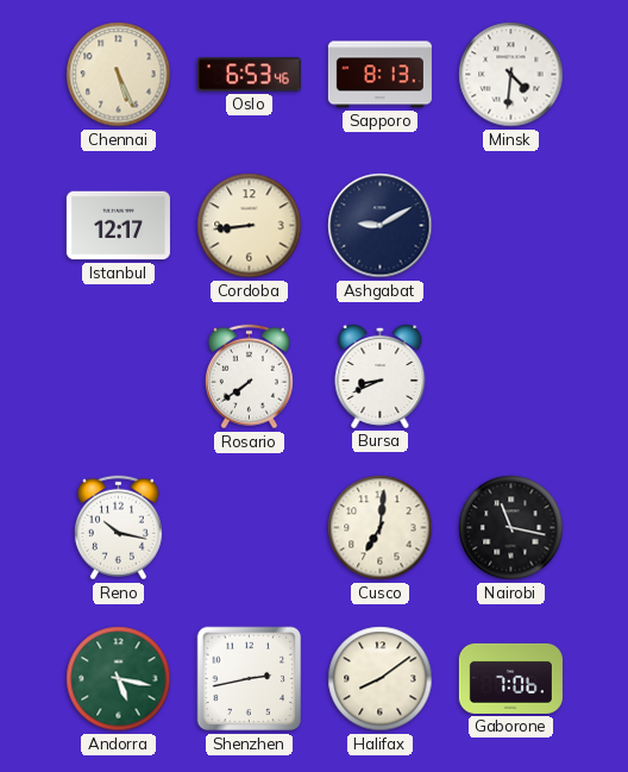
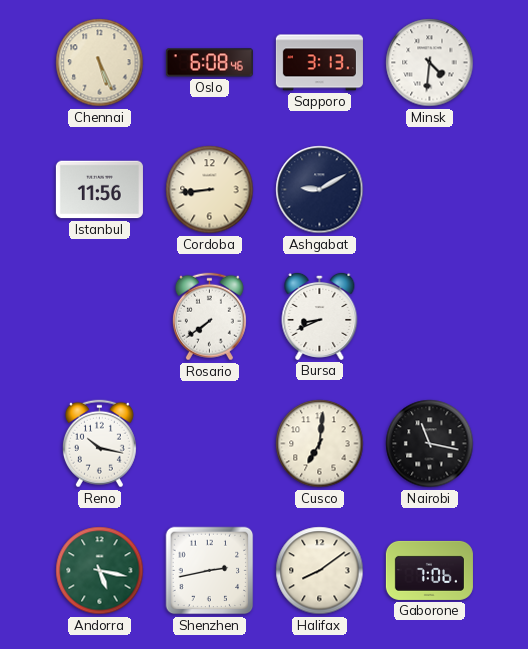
Oslo: 6:53 -> 6:08 (209, 63)
Sapporo: 8:13 -> 3:13 (319, 63)
Istanbul: 12:17 -> 11:56 (99, 190)
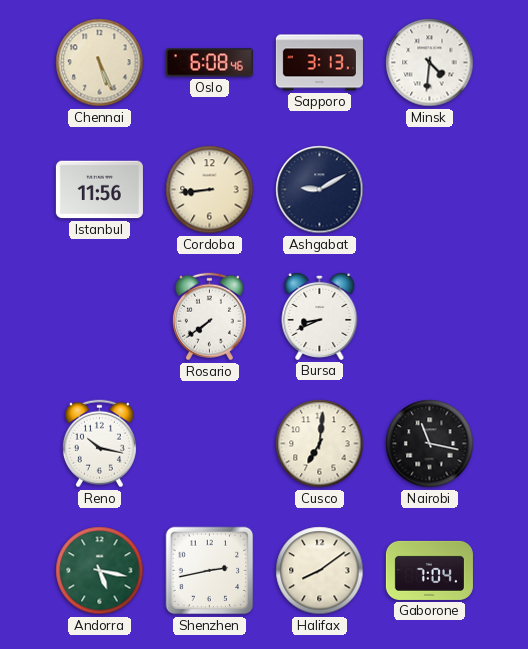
Gaborone: 7:06 -> 7:04 (429, 570)
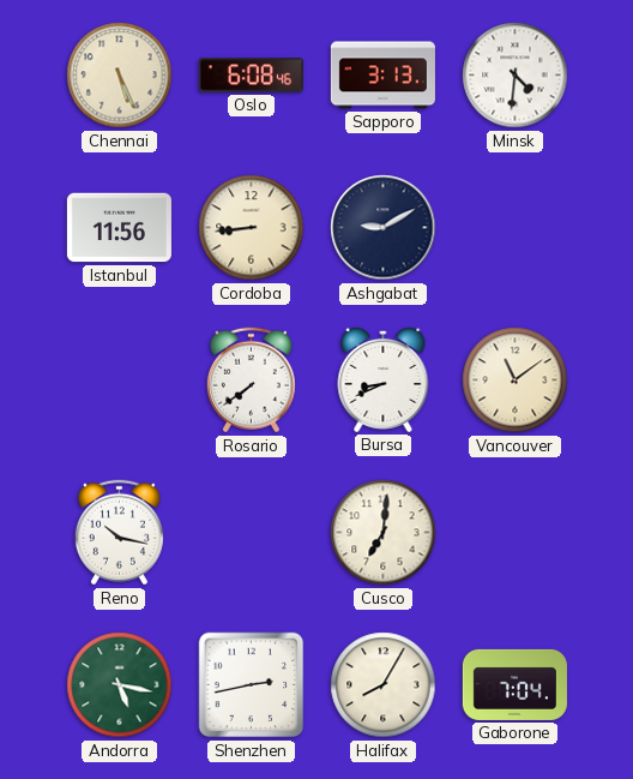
Vancouver: none -> 11:09 (516, 380)
Nairobi: 11:17 -> none (430, 444)
Halifax: 8:09 -> 8:05 (384, 685)
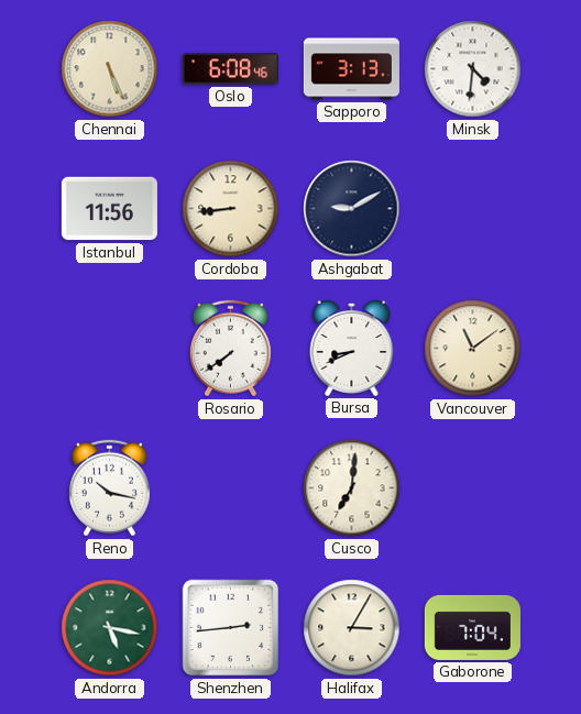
Shenzhen: 2:43 -> 2:44 (231, 628)
Halifax: 8:05 -> 3:05 (352, 628)
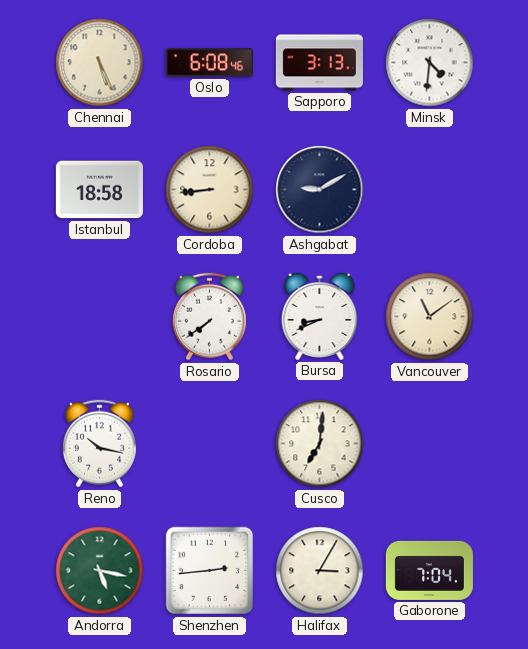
Istanbul: 11:56 -> 18:58 (99, 190)
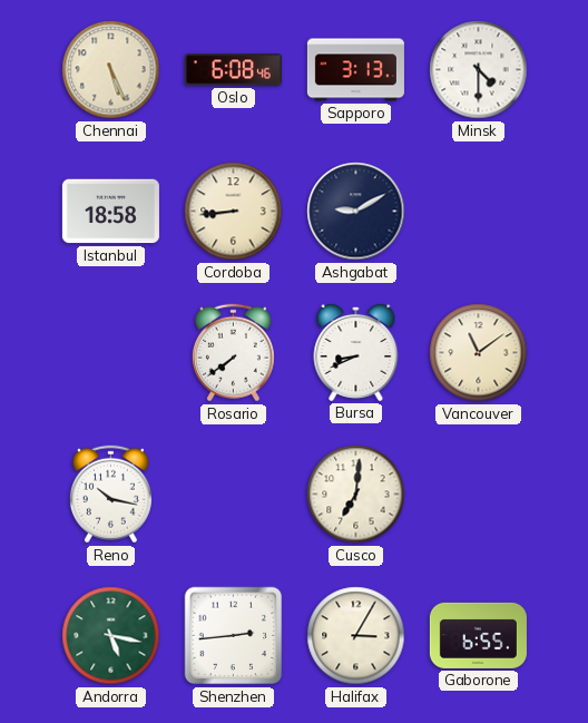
Minsk: 4:31 -> 4:30 (479, 70)
Gaborone: 7:04 -> 6:55 (478, 635)
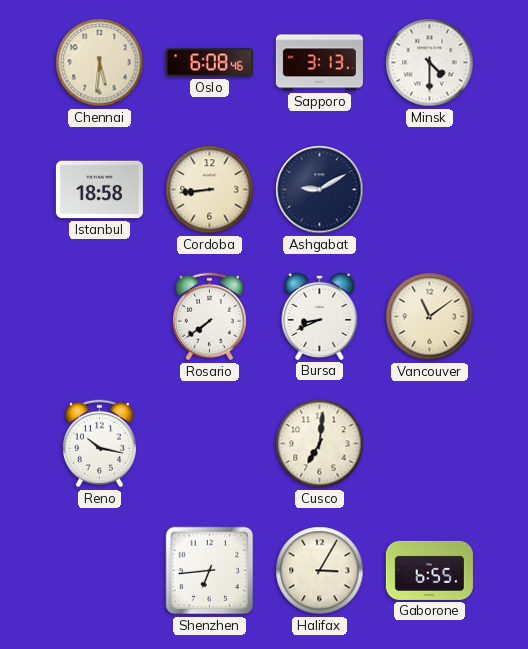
Chennai: 5:26 -> 5:31 (100, 63)
Andorra: 5:17 -> none (111, 636)
Shenzhen: 2:44 -> 6:44 (210, 571)
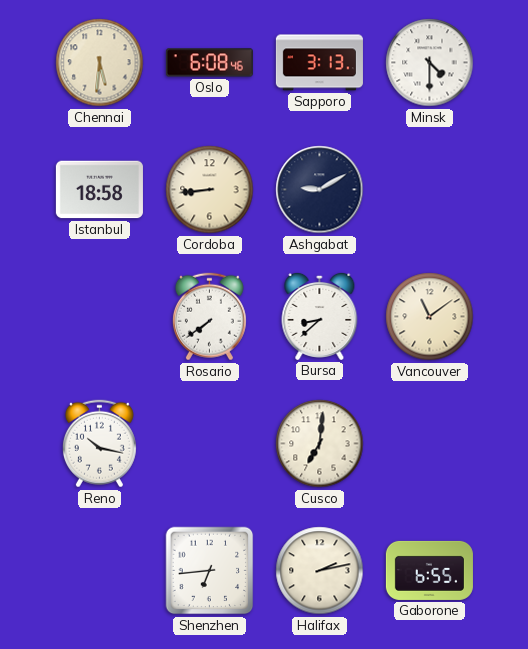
Bursa: 8:41 -> 8:38 (320, 316)
Halifax: 3:05 -> 2:13 (320, 571)
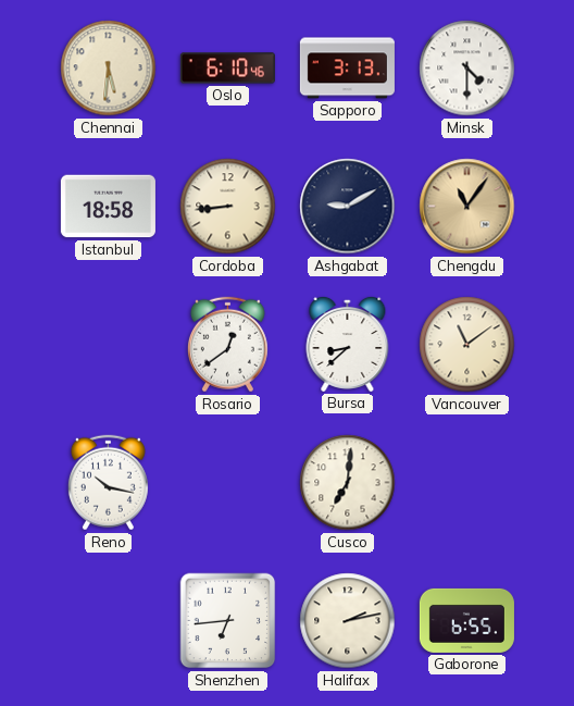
Oslo: 6:08 -> 6:10 (227, 69)
Chengdu: none -> 11:06 (467, 207)
Rosario: 7:39 -> 12:39 (227, 345)
